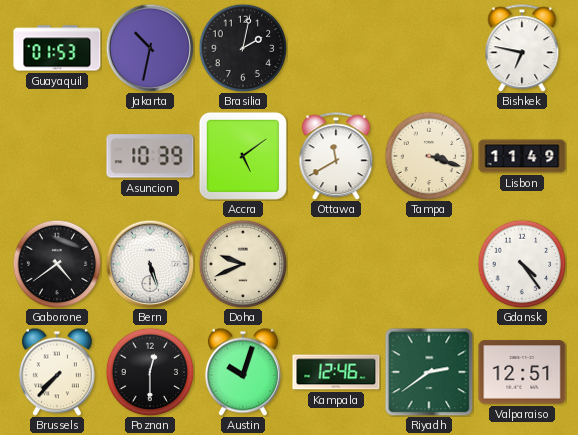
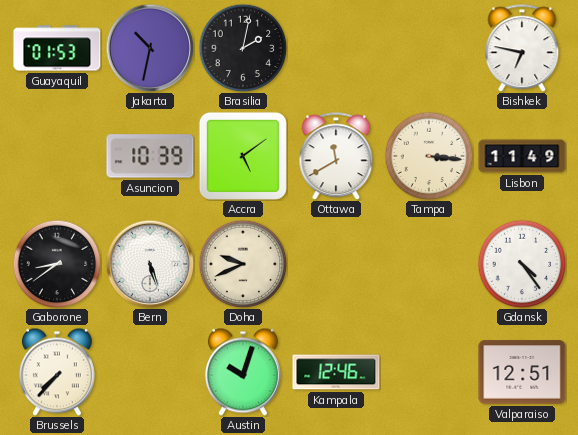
Tampa: 3:18 -> 3:16 (429, 156)
Gaborone: 4:39 -> 8:39 (57, 264)
Poznan: 12:30 -> none (150, 372)
Riyadh: 2:39 -> none (429, 372)
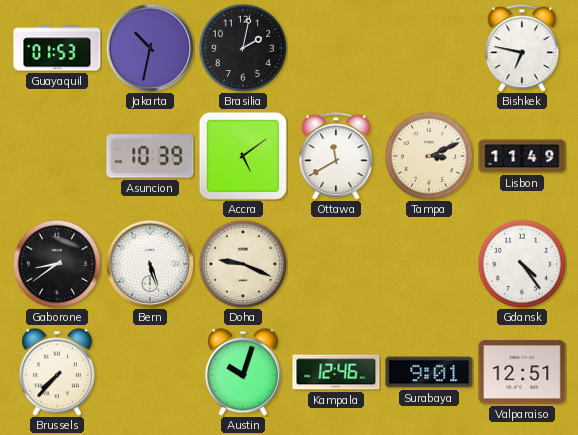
Tampa: 3:16 -> 3:11 (429, 156)
Doha: 9:41 -> 9:19 (243, 264)
Surabaya: none -> 9:01 (429, 372)
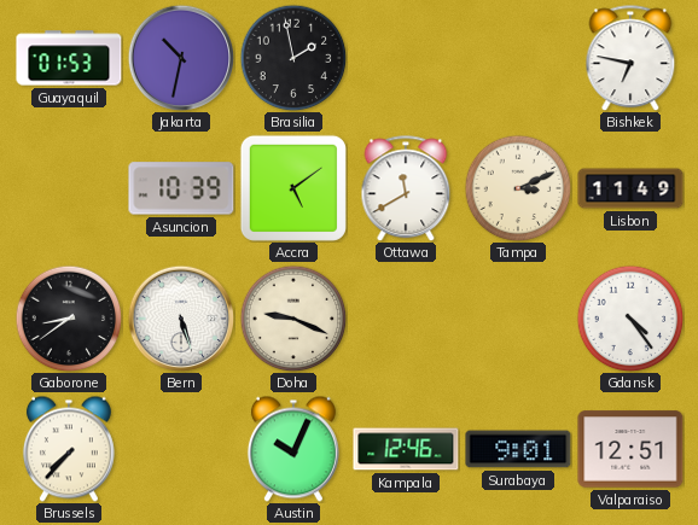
Brasilia: 2:02 -> 1:58 (293, 58)
Austin: 10:03 -> 10:04 (293, 449)
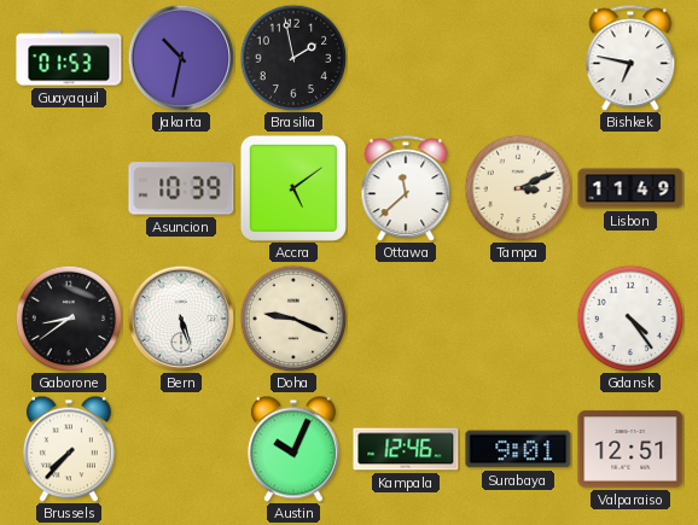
Ottawa: 11:40 -> 11:38 (406, 188)
